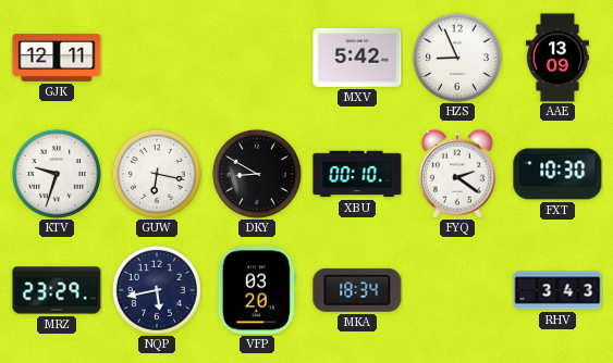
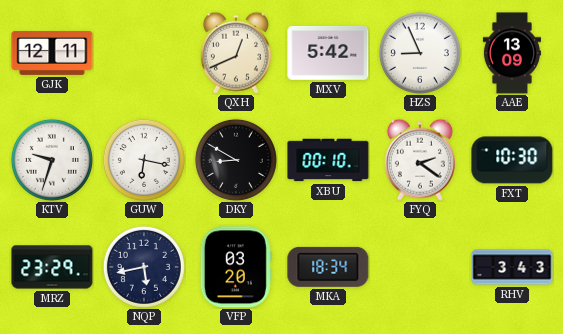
QXH: none -> 12:41 (236, 53)
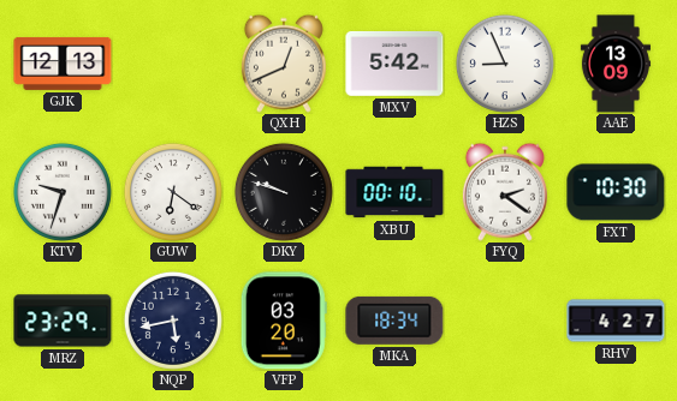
GJK: 12:11 -> 12:13 (63, 64)
GUW: 6:17 -> 6:21 (173, 192)
DKY: 8:50 -> 9:48 (284, 192)
RHV: 3:43 -> 4:27 (616, 321)
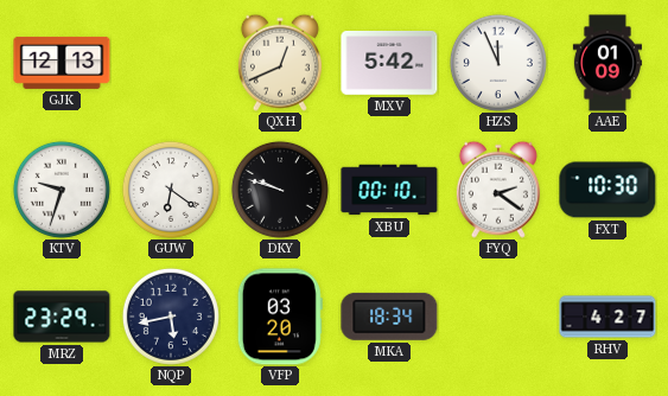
HZS: 8:56 -> 11:56 (498, 63)
AAE: 13:09 -> 01:09 (606, 63)
